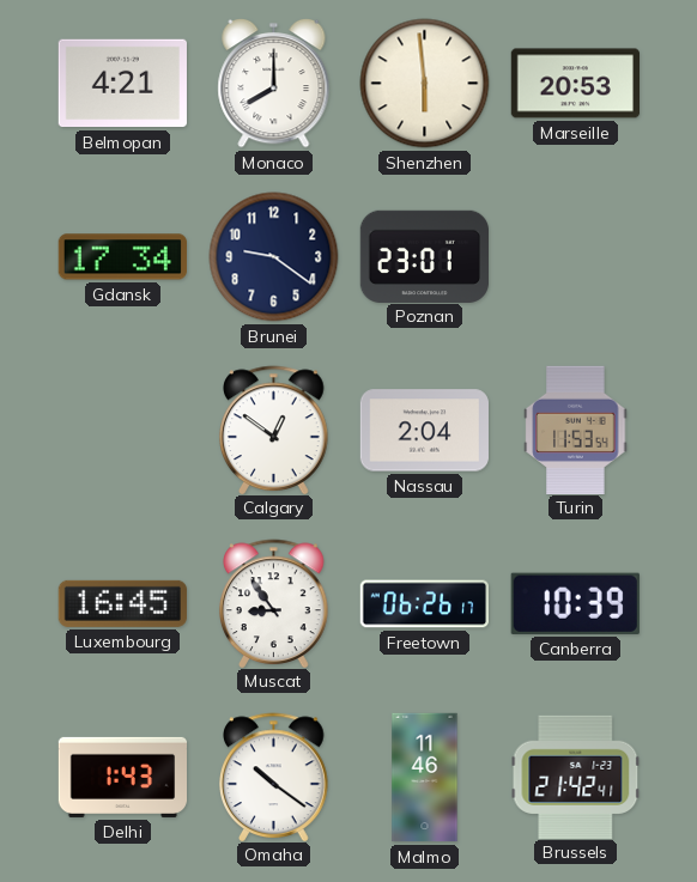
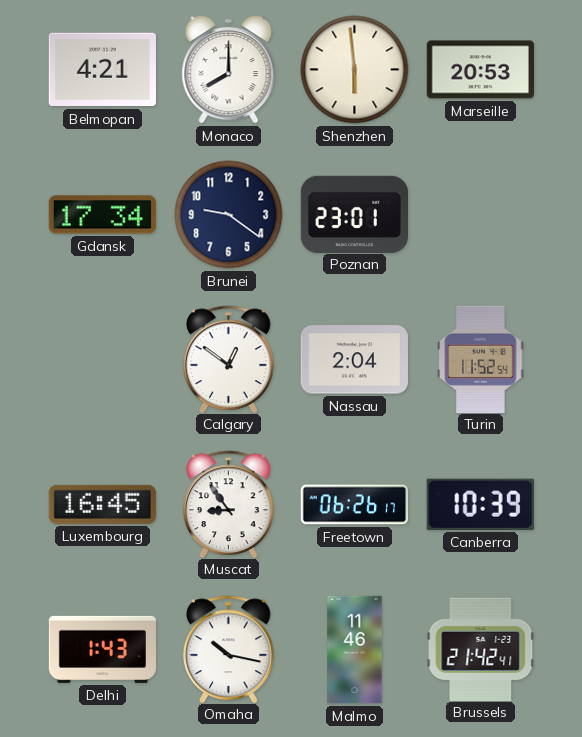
Turin: 11:53 -> 11:52 (481, 359)
Omaha: 10:21 -> 10:17 (229, 649)
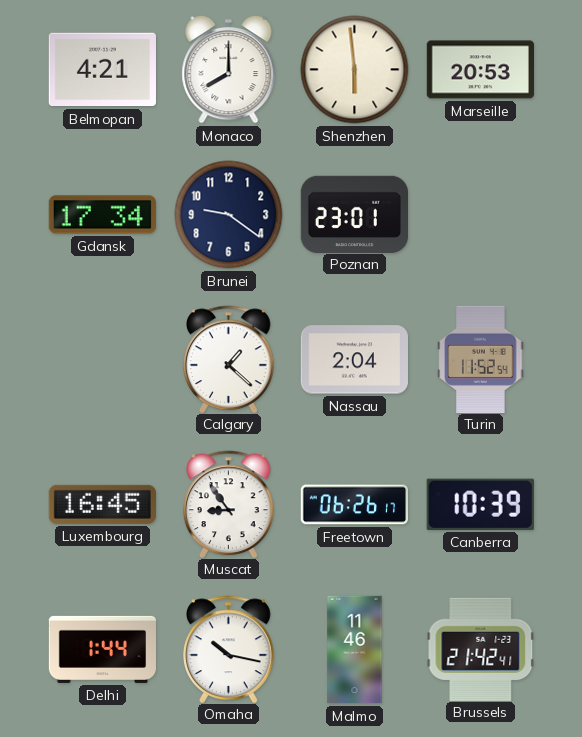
Calgary: 12:51 -> 1:22 (229, 359)
Delhi: 1:43 -> 1:44 (103, 649)
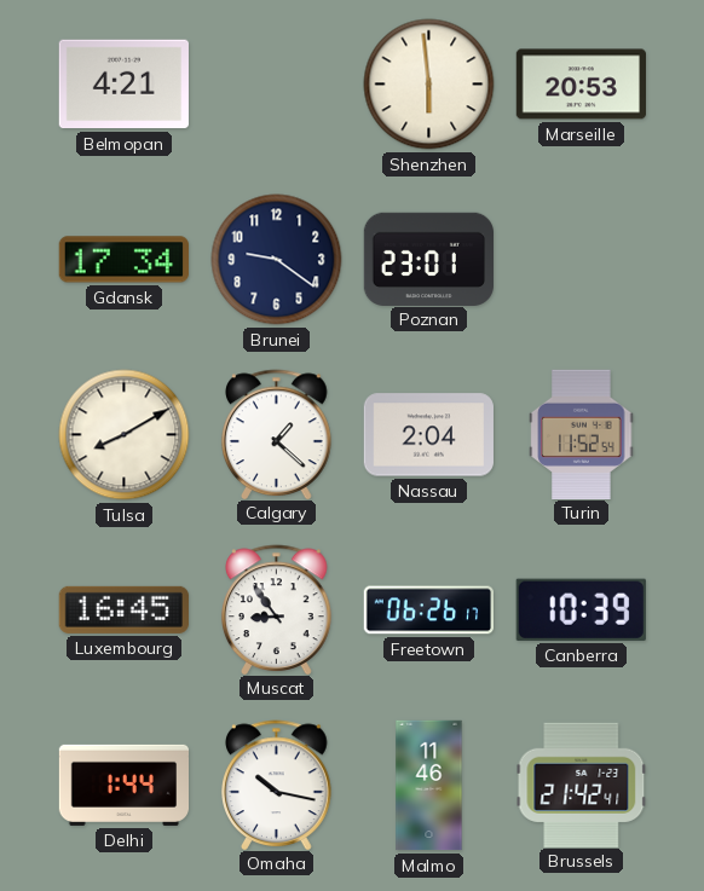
Monaco: 8:00 -> none (229, 69)
Tulsa: none -> 8:10 (125, 435)
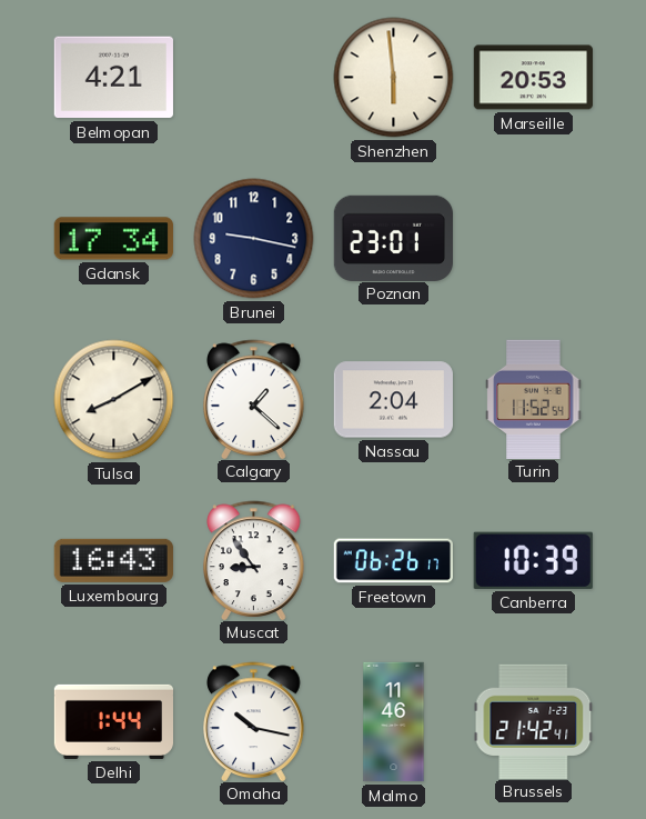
Brunei: 9:21 -> 9:17 (254, 239)
Luxembourg: 16:45 -> 16:43 (113, 560)
